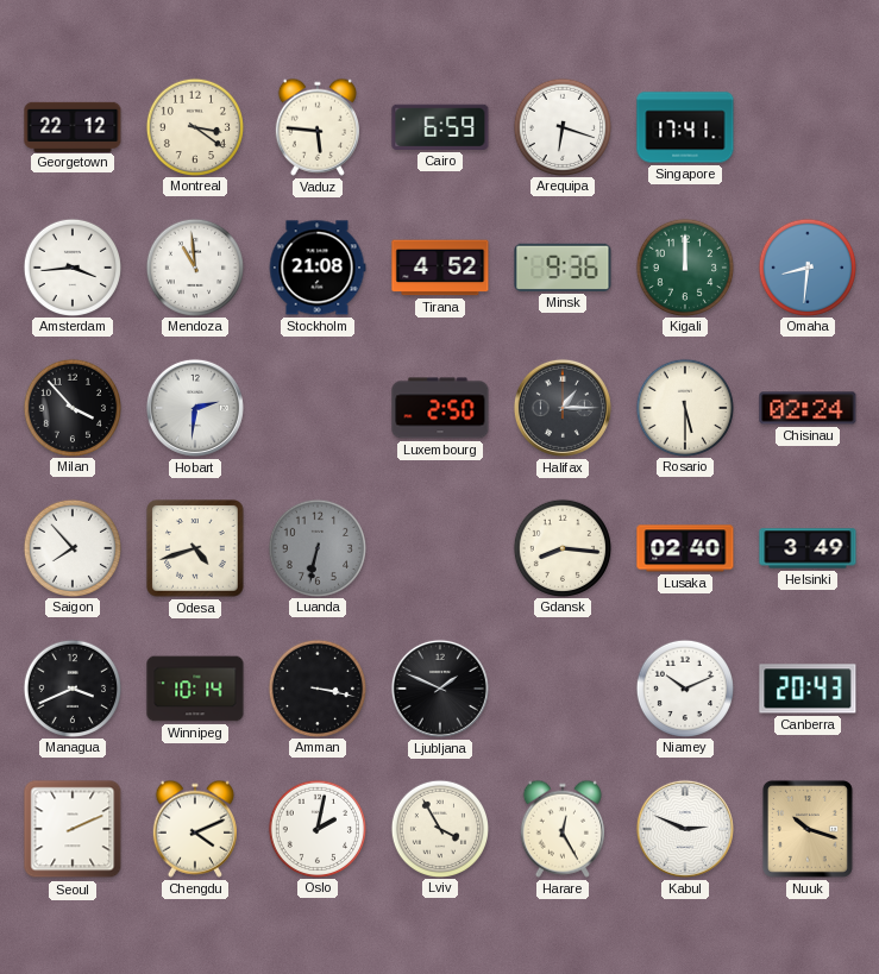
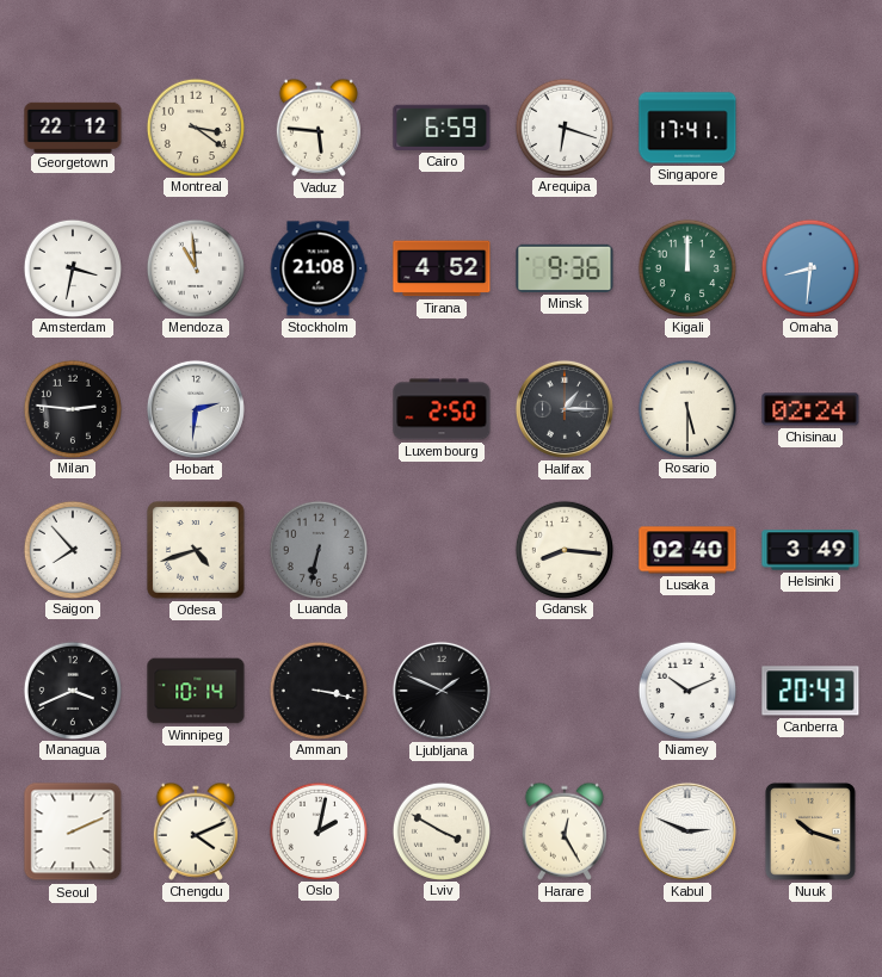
Amsterdam: 3:44 -> 3:32 (72, 267)
Milan: 3:53 -> 2:46 (72, 408)
Lviv: 3:55 -> 3:50 (440, 830)
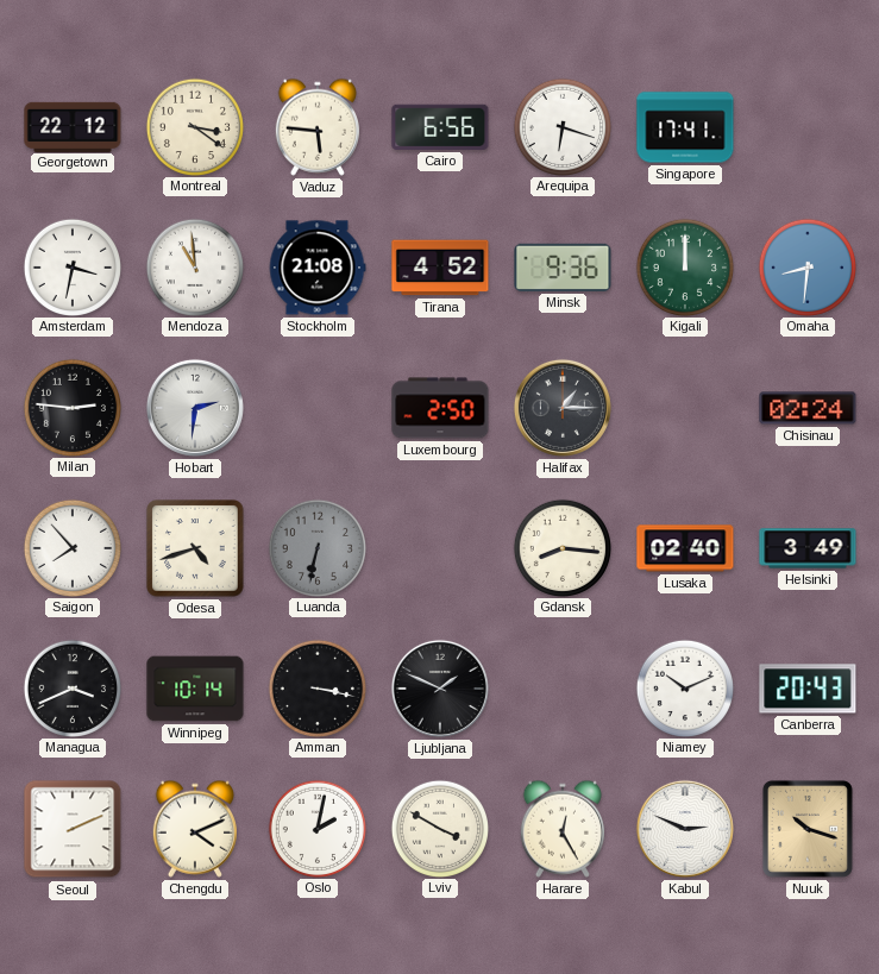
Cairo: 6:59 -> 6:56 (440, 127)
Rosario: 5:30 -> none (686, 408)
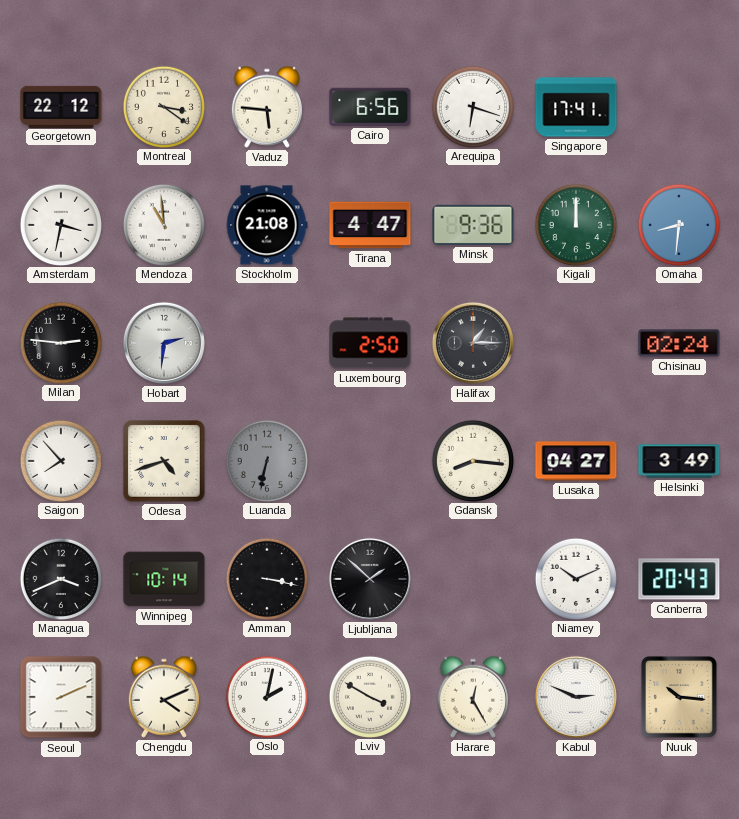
Tirana: 4:52 -> 4:47 (370, 225)
Lusaka: 02:40 -> 04:27 (576, 461)
Ljubljana: 1:49 -> 1:52 (370, 579)
Nuuk: 10:18 -> 10:16 (679, 697)
